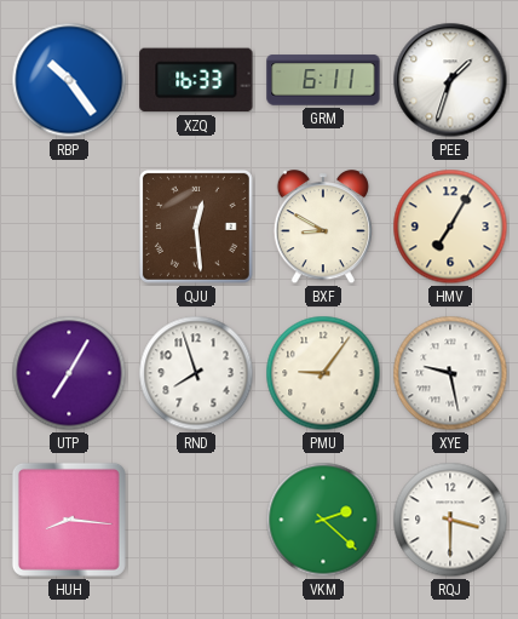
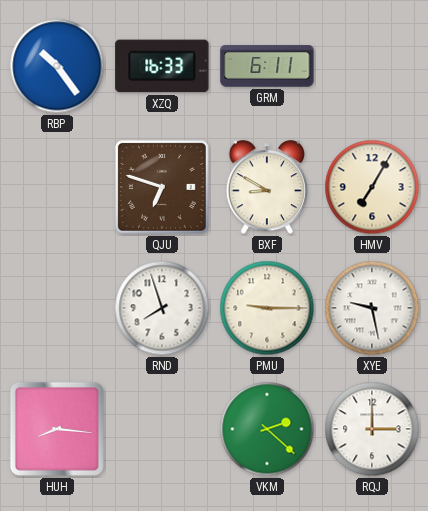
PEE: 1:33 -> none (450, 80)
QJU: 12:29 -> 6:48 (162, 187)
UTP: 7:05 -> none (69, 373)
PMU: 9:06 -> 9:15 (267, 308)
RQJ: 3:30 -> 3:00 (372, 429)
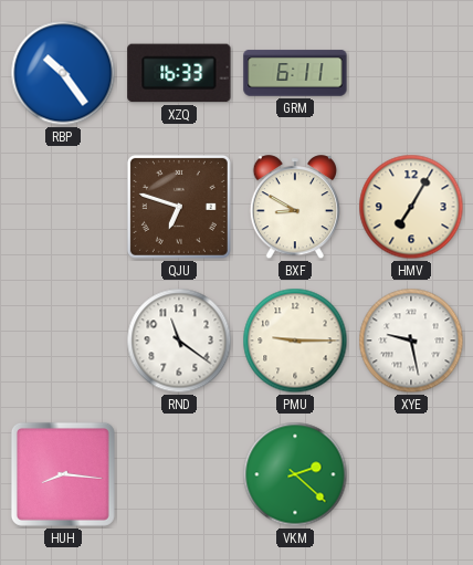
RND: 7:57 -> 11:21 (179, 341)
RQJ: 3:00 -> none (372, 429)
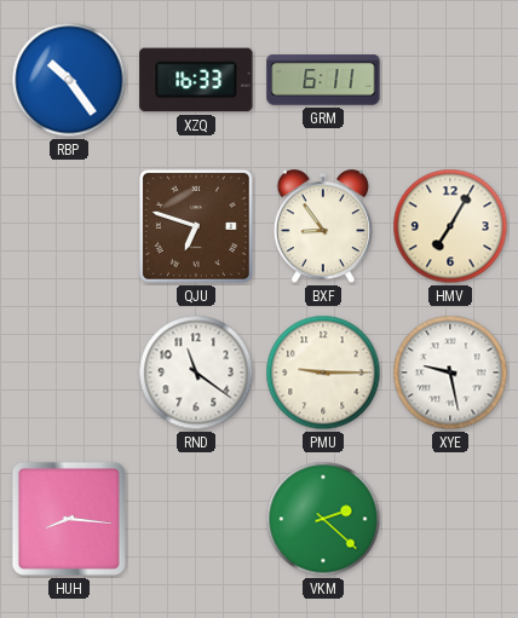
BXF: 8:50 -> 8:54 (322, 227)
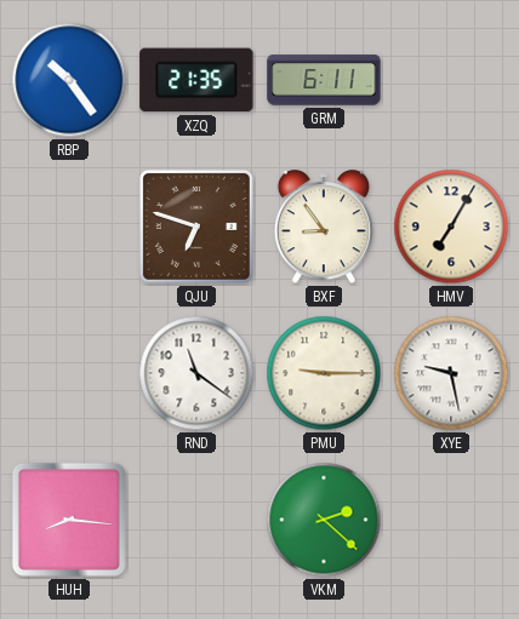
XZQ: 16:33 -> 21:35 (196, 80)
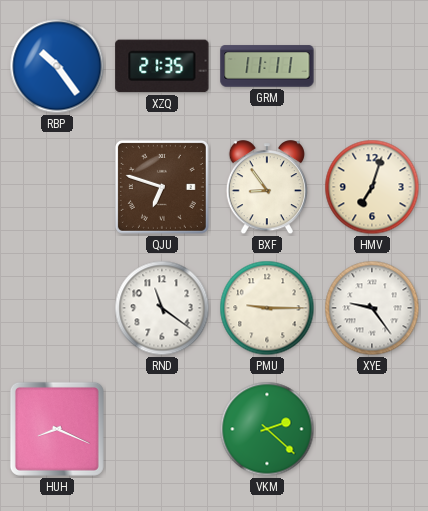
GRM: 6:11 -> 11:11 (267, 66)
HMV: 7:05 -> 7:03 (372, 187)
XYE: 9:28 -> 9:24 (372, 308)
HUH: 8:16 -> 8:19 (57, 429)
